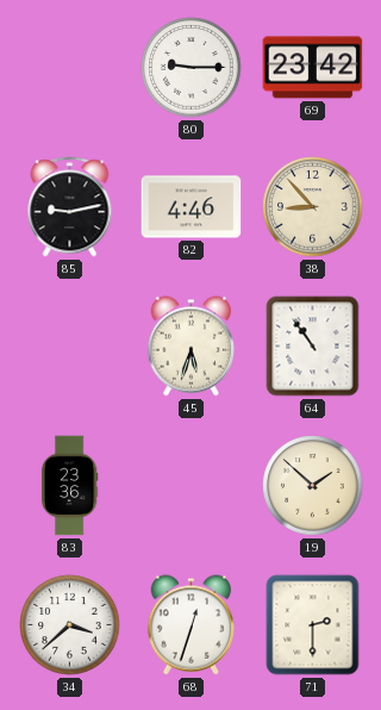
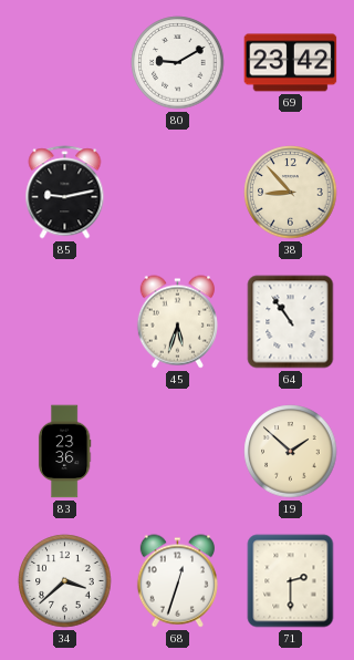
80: 9:15 -> 9:10 (178, 63)
82: 4:46 -> none (192, 207)
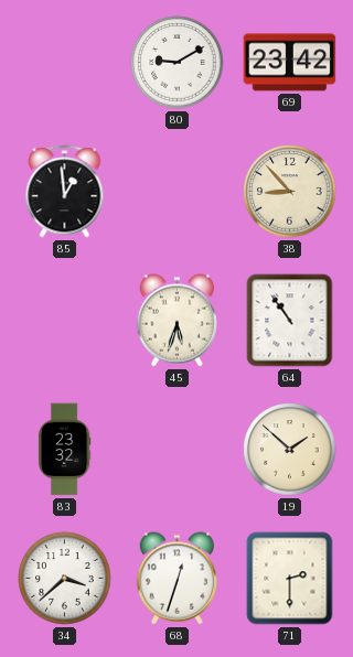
85: 9:13 -> 12:59 (65, 192)
83: 23:36 -> 23:32 (64, 450)
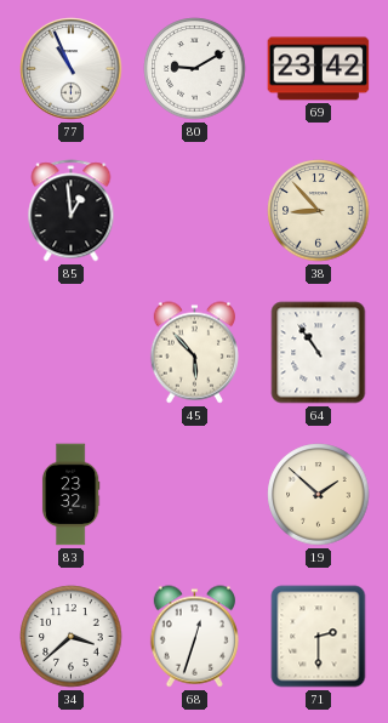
77: none -> 10:56 (72, 69)
45: 5:33 -> 5:53 (194, 353)
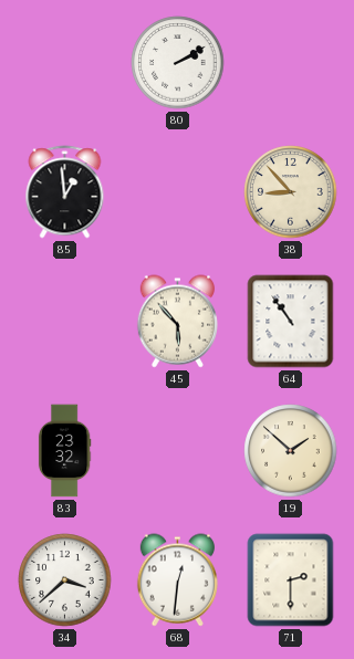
77: 10:56 -> none (72, 69)
80: 9:10 -> 2:10 (178, 63)
69: 23:42 -> none (319, 69)
68: 12:33 -> 12:31 (177, 580)
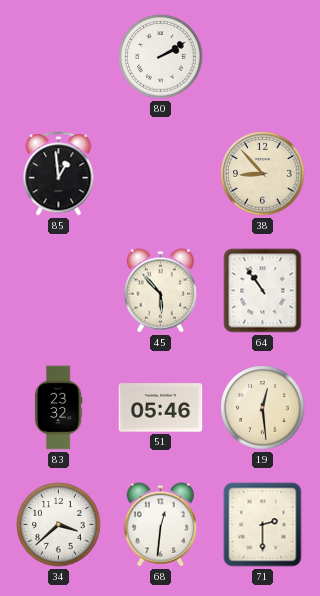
51: none -> 05:46 (161, 408)
19: 1:52 -> 12:29 (263, 408)
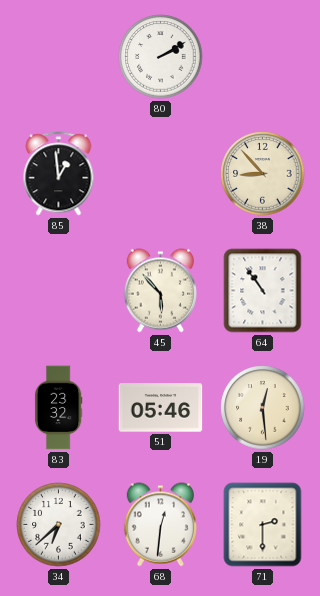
34: 3:38 -> 6:38 (59, 525)
